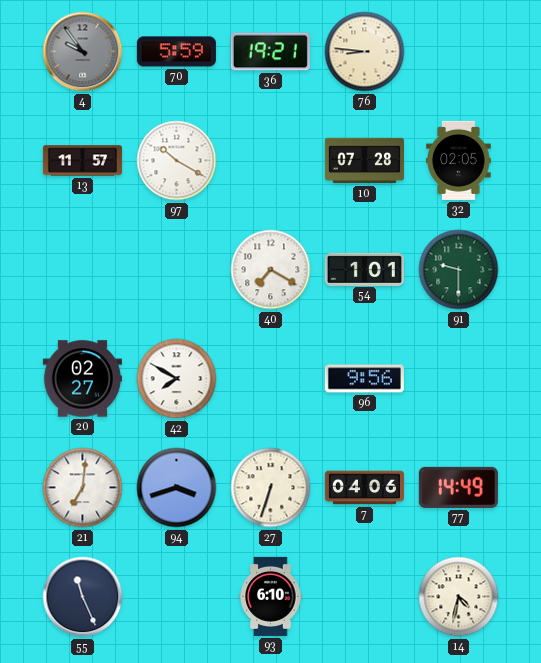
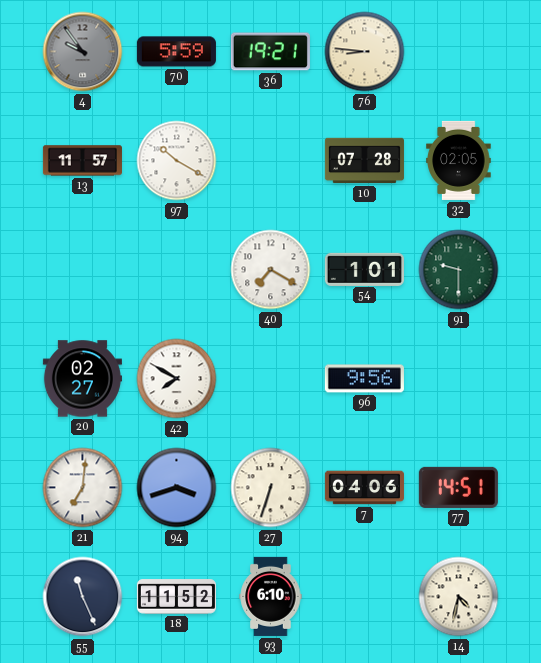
77: 14:49 -> 14:51 (458, 487)
18: none -> 11:52 (176, 597)
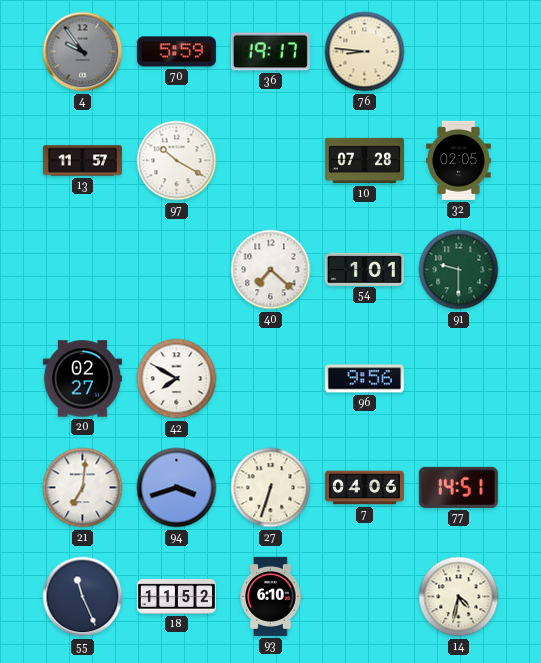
36: 19:21 -> 19:17 (270, 52)
40: 7:20 -> 7:22 (271, 270)
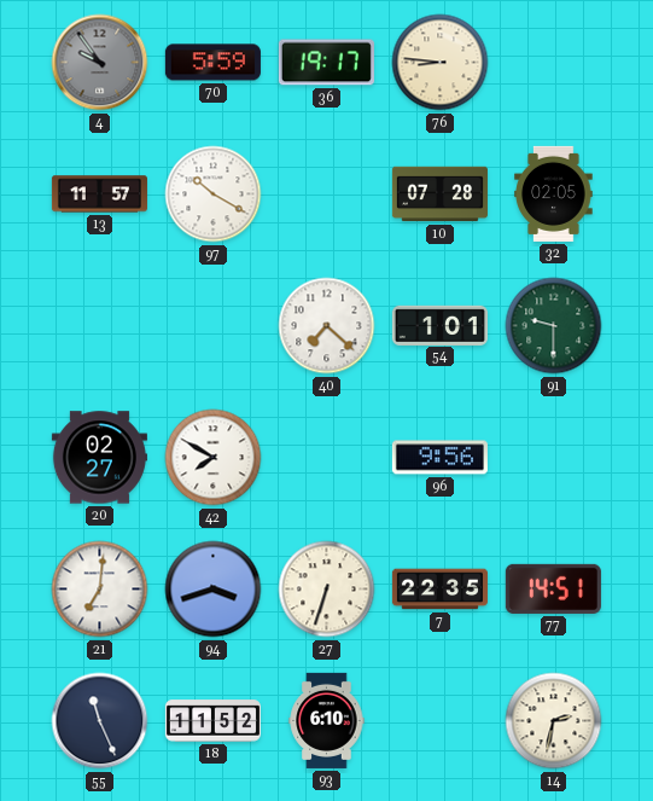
7: 04:06 -> 22:35 (439, 590)
14: 4:32 -> 2:32 (554, 721)
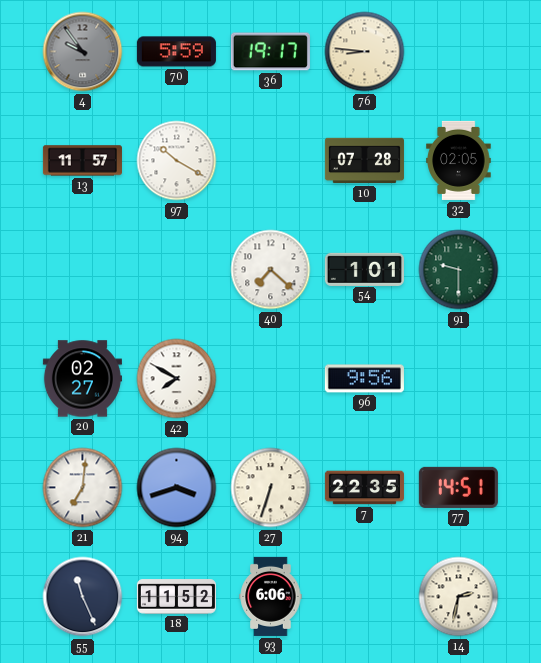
93: 6:10 -> 6:06 (271, 596)
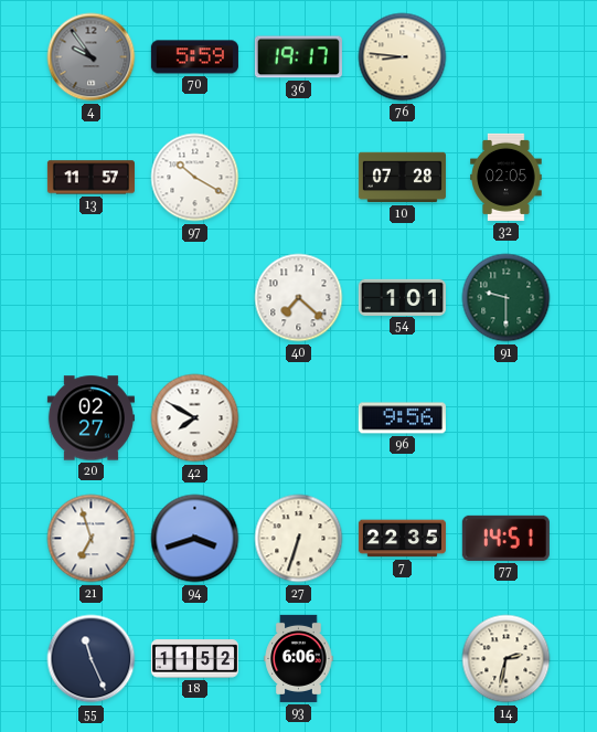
21: 7:01 -> 6:57 (92, 539)
